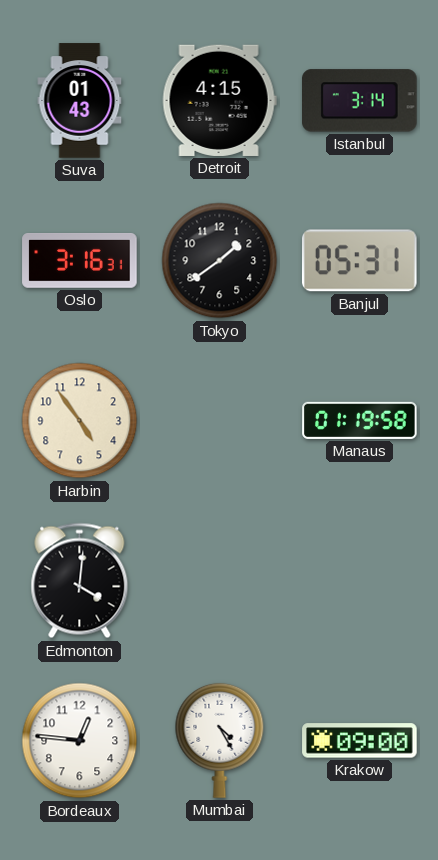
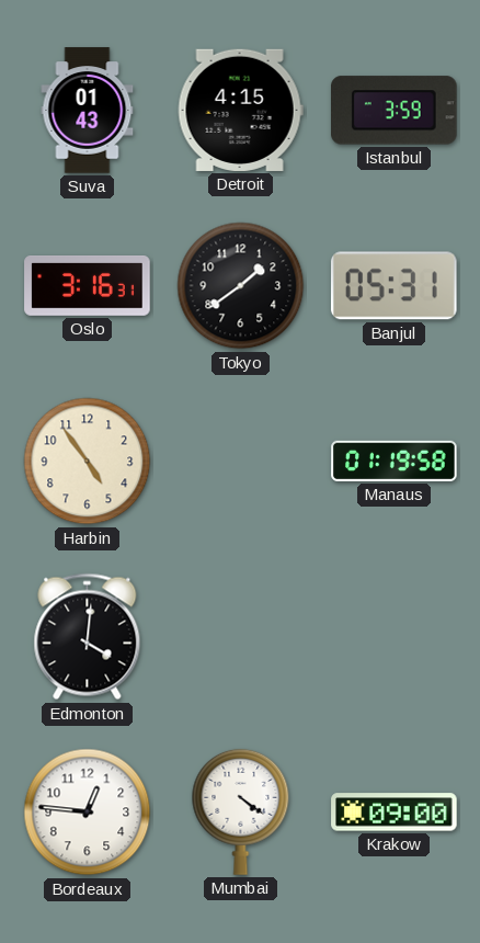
Istanbul: 3:14 -> 3:59 (395, 111)
Mumbai: 4:25 -> 4:21 (241, 811)
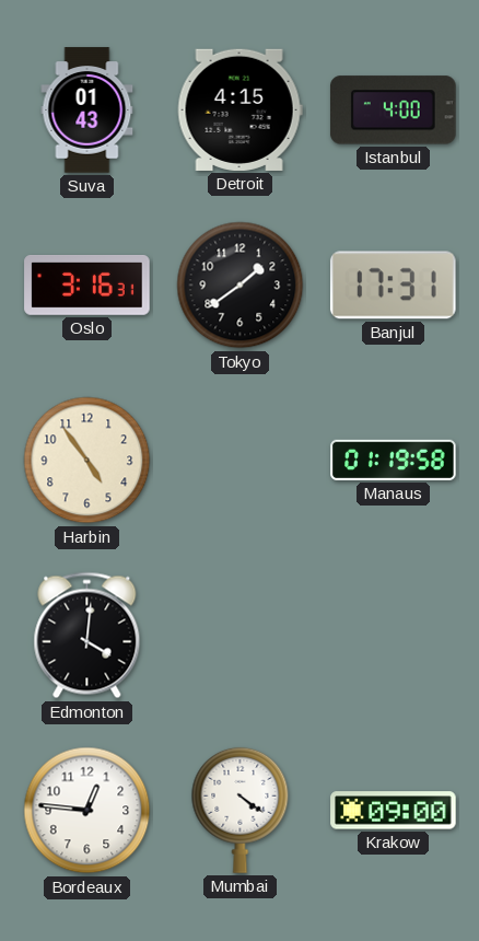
Istanbul: 3:59 -> 4:00 (394, 111)
Banjul: 05:31 -> 17:31 (394, 286)
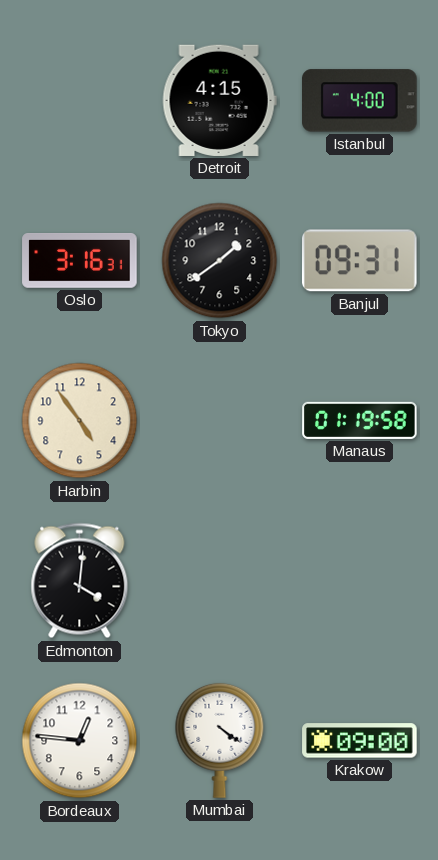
Suva: 01:43 -> none (87, 111)
Banjul: 17:31 -> 09:31 (360, 261)
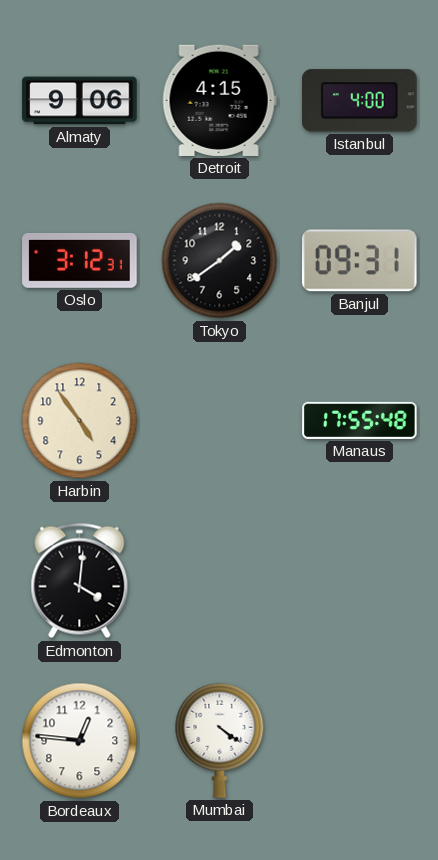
Almaty: none -> 9:06 (80, 101)
Oslo: 3:16 -> 3:12 (80, 261)
Manaus: 01:19 -> 17:55 (360, 420)
Krakow: 09:00 -> none (360, 741)
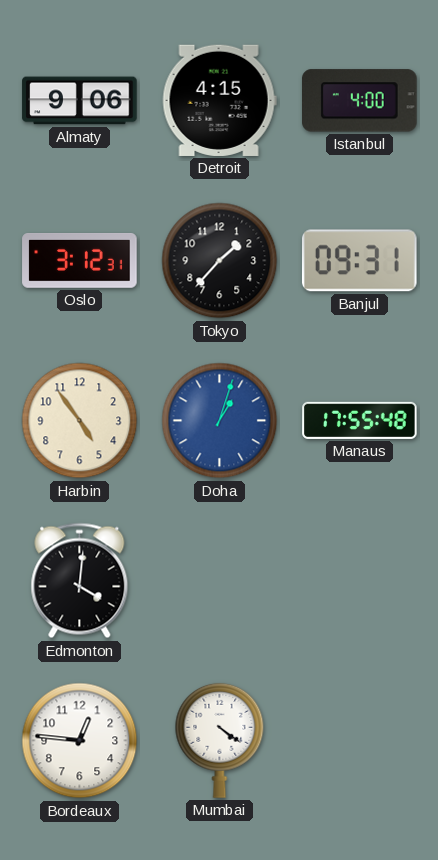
Tokyo: 1:39 -> 1:37 (220, 261)
Doha: none -> 1:03 (220, 421)
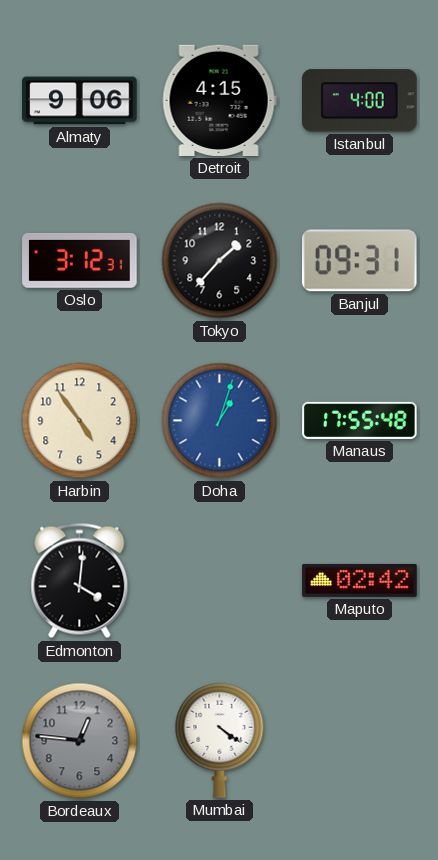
Maputo: none -> 02:42 (360, 580)
Bordeaux dial: white -> grey (80, 741)
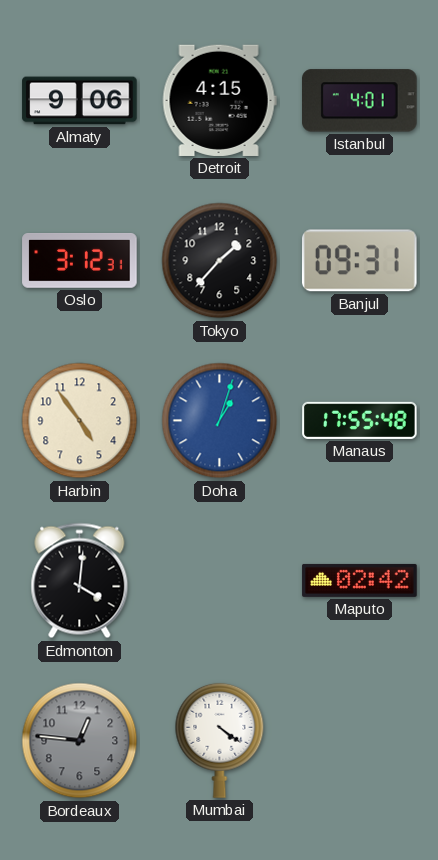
Istanbul: 4:00 -> 4:01 (360, 101)
